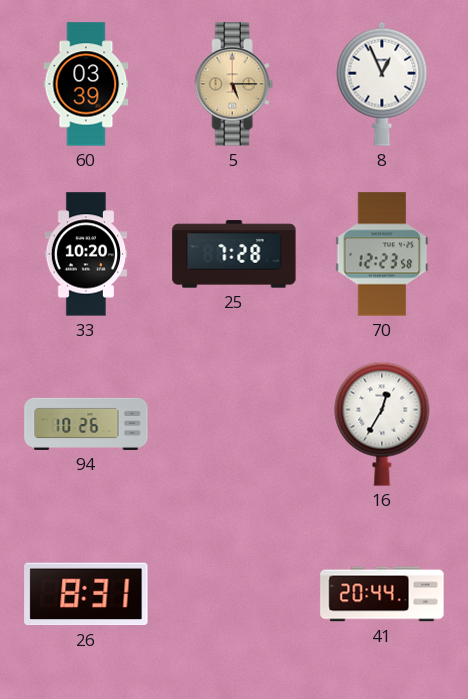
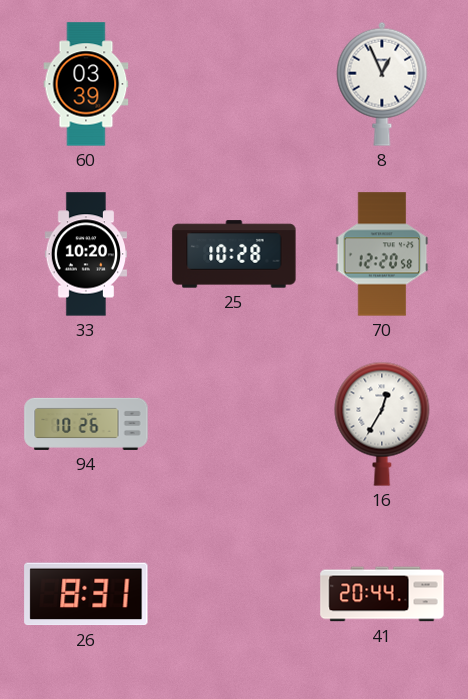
5: 5:15 -> none (234, 84)
25: 7:28 -> 10:28 (234, 254)
70: 12:23 -> 12:20 (382, 254)
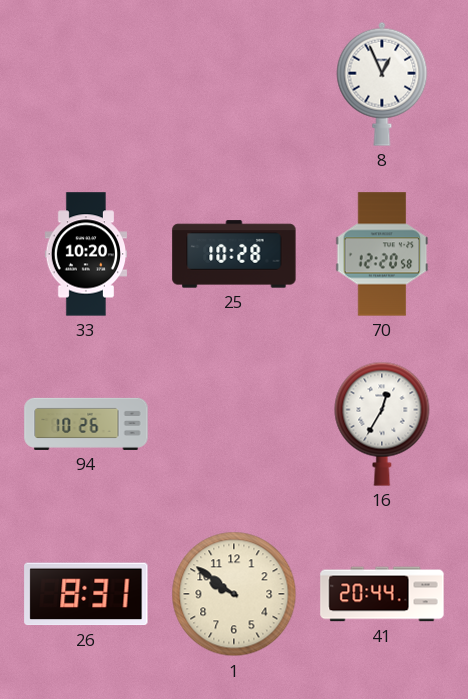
60: 03:39 -> none (86, 84)
1: none -> 9:51 (234, 594)
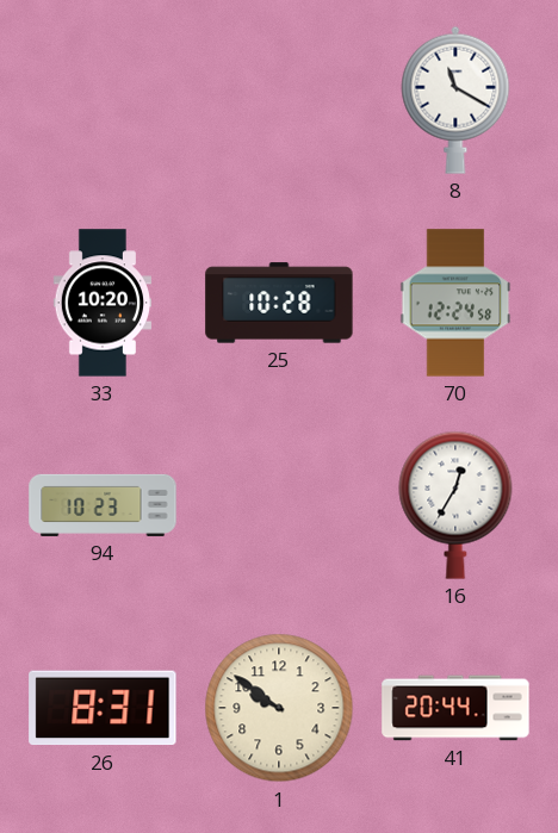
8: 12:56 -> 11:20 (455, 100)
70: 12:20 -> 12:24 (455, 303)
94: 10:26 -> 10:23 (103, 505)
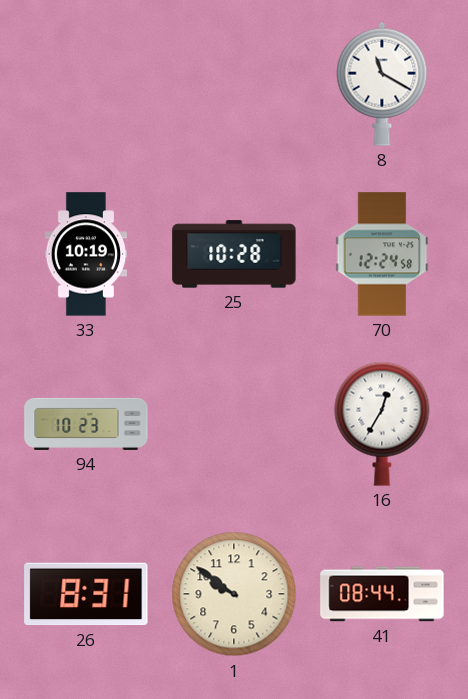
33: 10:20 -> 10:19 (85, 254)
41: 20:44 -> 08:44 (382, 594)
